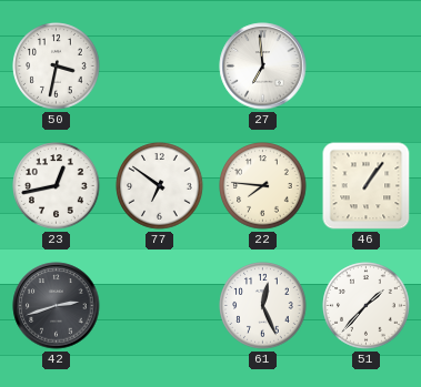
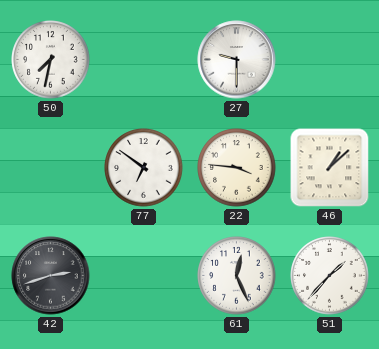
50: 3:32 -> 7:32 (51, 60)
27: 6:59 -> 9:30 (237, 60)
23: 12:43 -> none (57, 186)
22: 7:46 -> 3:46 (237, 168)
46: 1:06 -> 1:08 (330, 168)
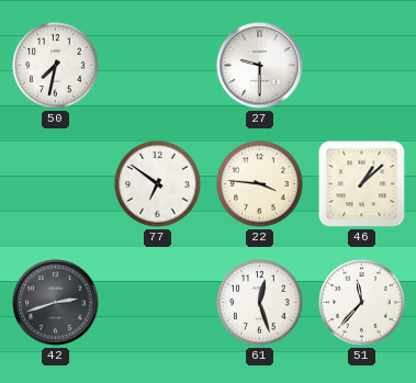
61: 12:26 -> 12:27 (260, 303)
51: 1:37 -> 11:37 (362, 303)
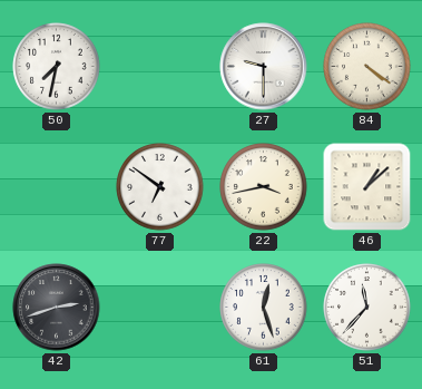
84: none -> 4:21 (367, 67)
22: 3:46 -> 3:43 (264, 187)
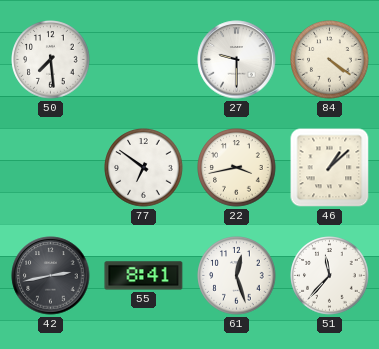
50: 7:32 -> 7:29 (51, 60)
42: 2:42 -> 2:43 (51, 276)
55: none -> 8:41 (144, 276)
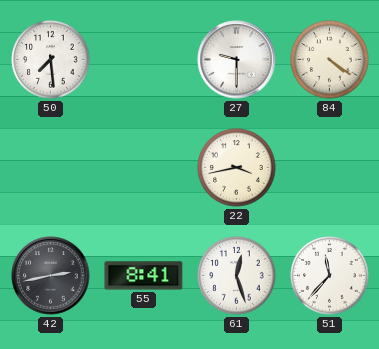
77: 6:51 -> none (144, 168)
46: 1:08 -> none (330, 168)
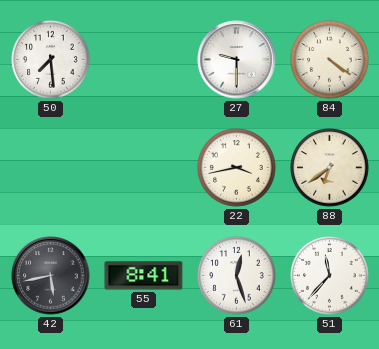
88: none -> 6:39 (330, 168)
42: 2:43 -> 5:43 (51, 276)
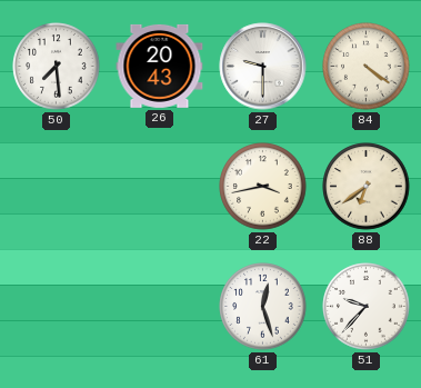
26: none -> 20:43 (160, 66)
42: 5:43 -> none (51, 276)
55: 8:41 -> none (144, 276)
51: 11:37 -> 9:37 (367, 307)
